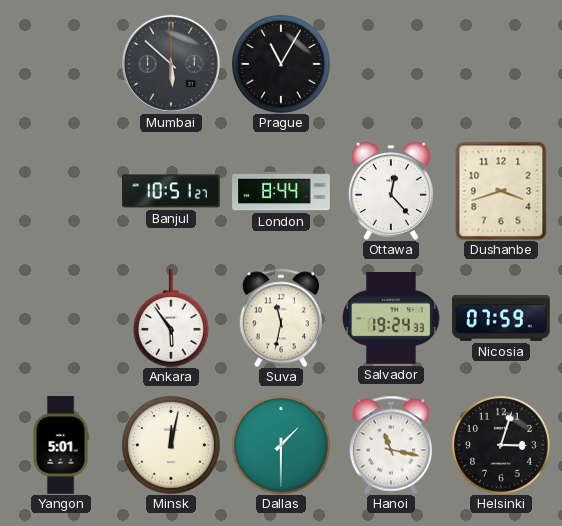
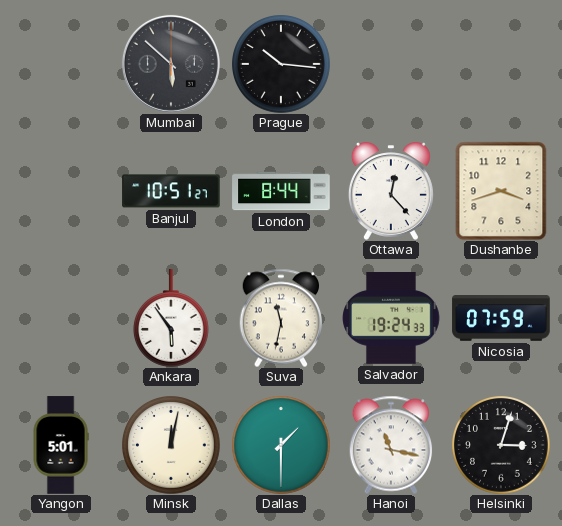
Prague: 11:05 -> 10:16 (282, 65)
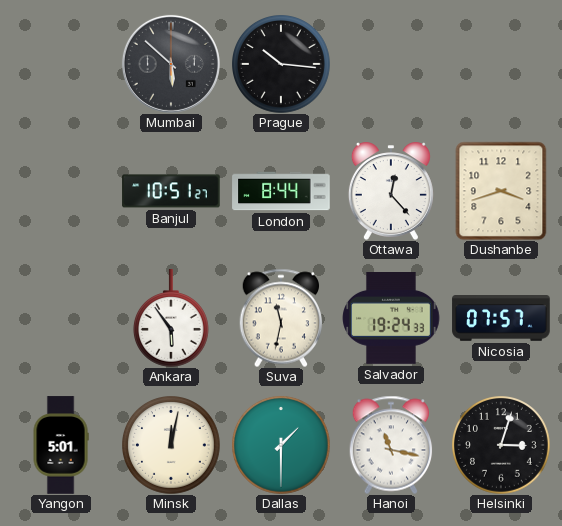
Nicosia: 07:59 -> 07:57 (501, 319)
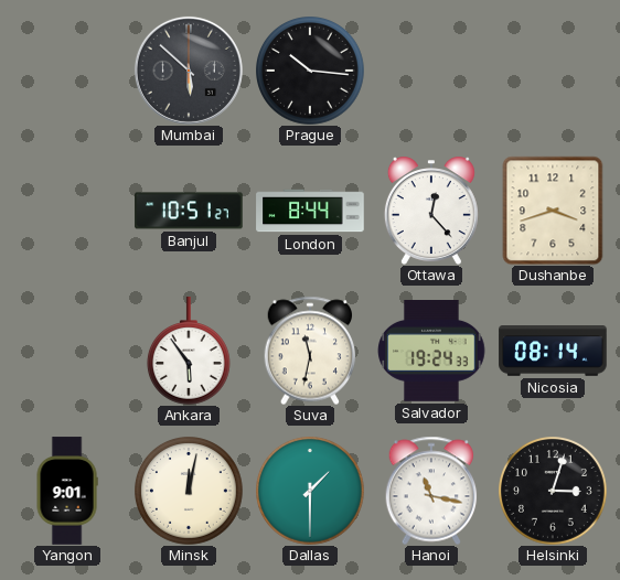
Nicosia: 07:57 -> 08:14 (553, 352)
Yangon: 5:01 -> 9:01 (67, 491)
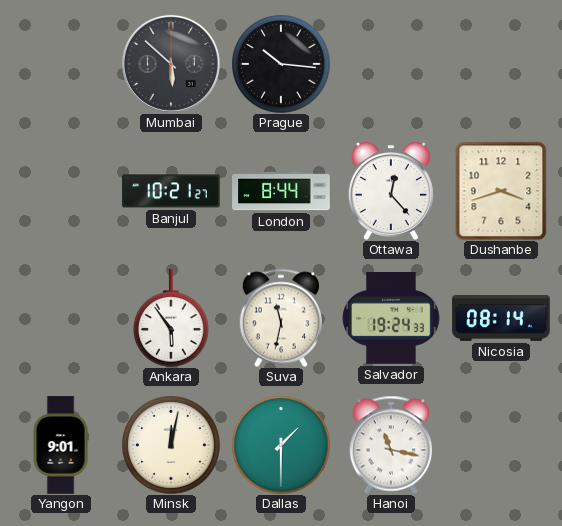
Banjul: 10:51 -> 10:21 (171, 191)
Helsinki: 3:03 -> none (554, 492)
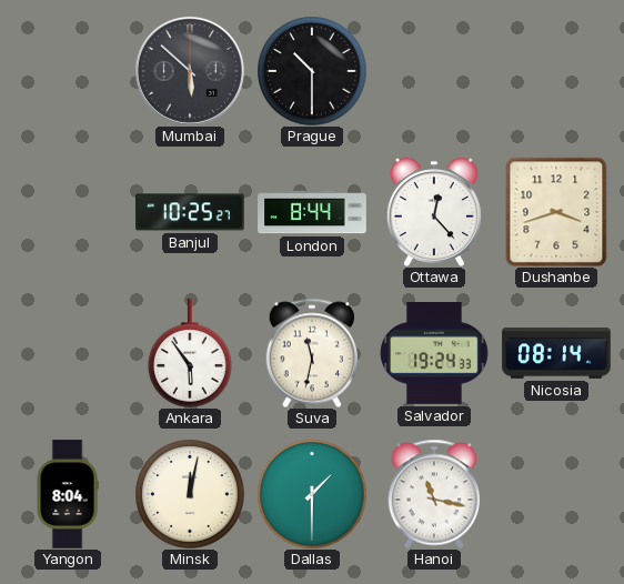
Prague: 10:16 -> 10:30 (313, 72)
Banjul: 10:21 -> 10:25 (190, 212)
Yangon: 9:01 -> 8:04 (68, 494)
